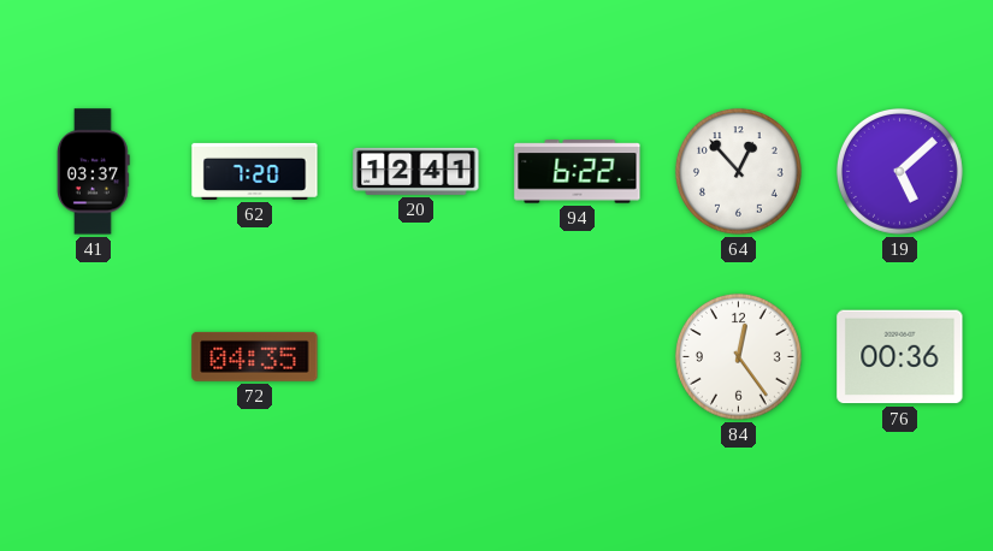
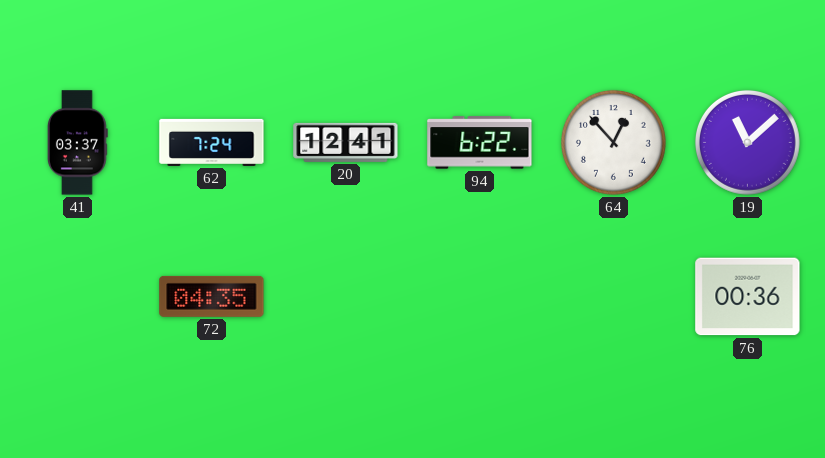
62: 7:20 -> 7:24 (212, 142)
19: 5:08 -> 11:08 (747, 142)
84: 12:24 -> none (738, 356)
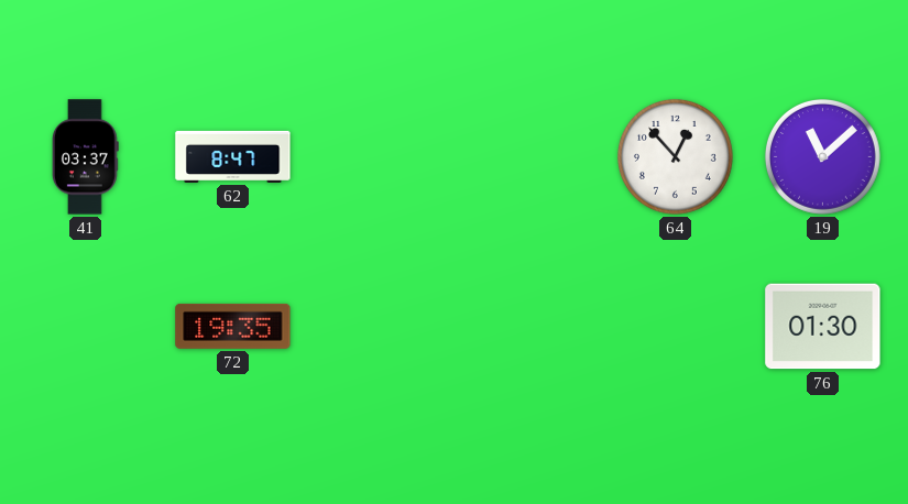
62: 7:24 -> 8:47 (233, 156)
20: 12:41 -> none (346, 142)
94: 6:22 -> none (480, 143)
72: 04:35 -> 19:35 (233, 326)
76: 00:36 -> 01:30 (823, 327)
